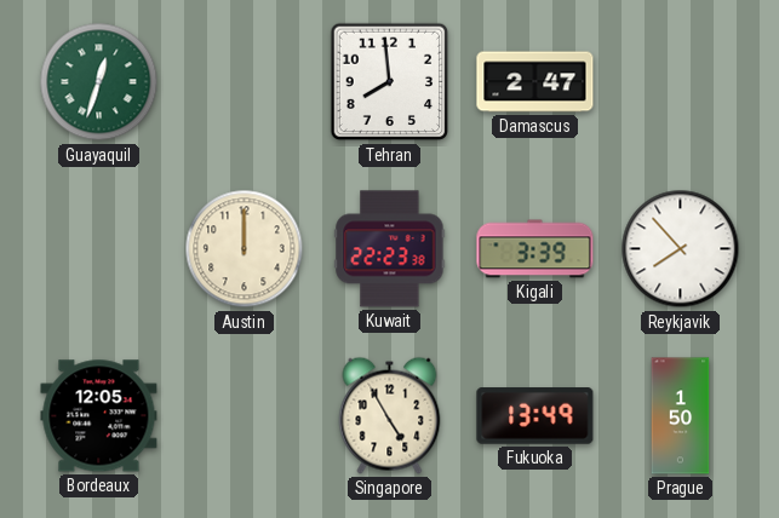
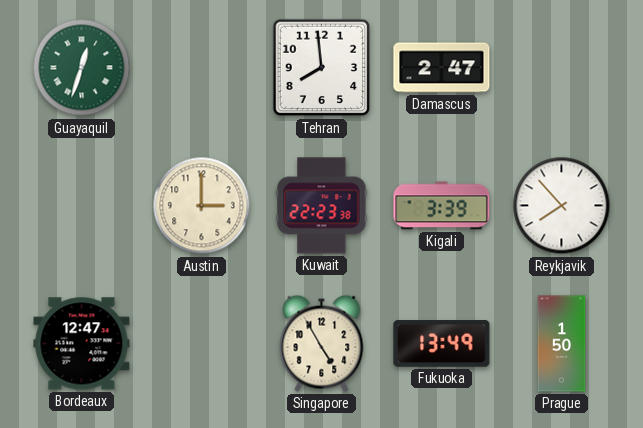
Austin: 12:00 -> 3:00 (202, 206)
Bordeaux: 12:05 -> 12:47 (82, 344)
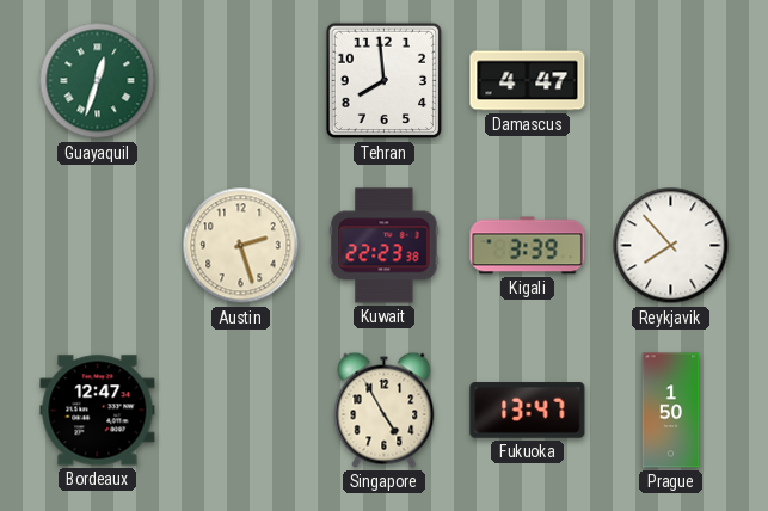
Damascus: 2:47 -> 4:47 (528, 81)
Austin: 3:00 -> 2:27 (241, 246)
Fukuoka: 13:49 -> 13:47 (528, 411)
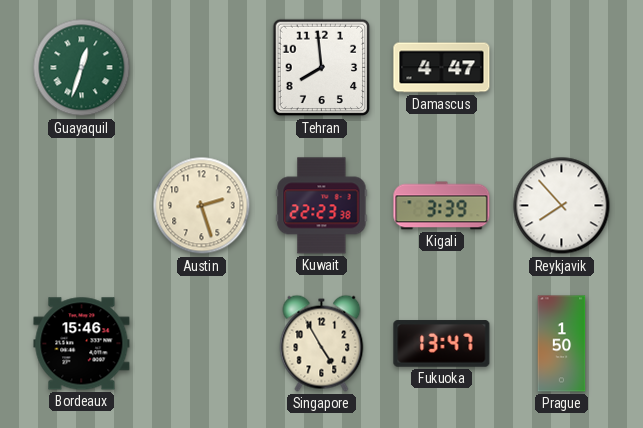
Bordeaux: 12:47 -> 15:46 (82, 344)
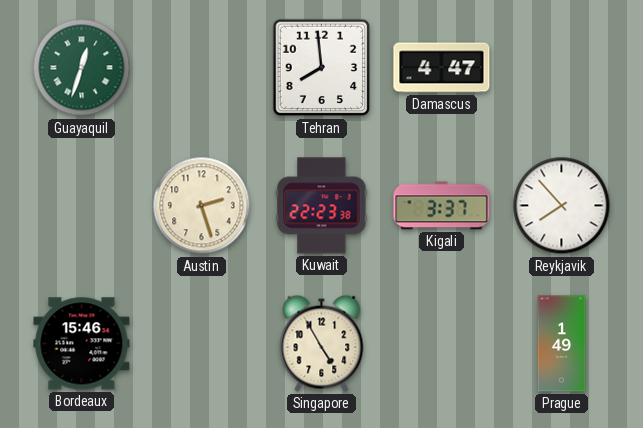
Kigali: 3:39 -> 3:37 (442, 206)
Fukuoka: 13:47 -> none (442, 344)
Prague: 1:50 -> 1:49 (562, 344)
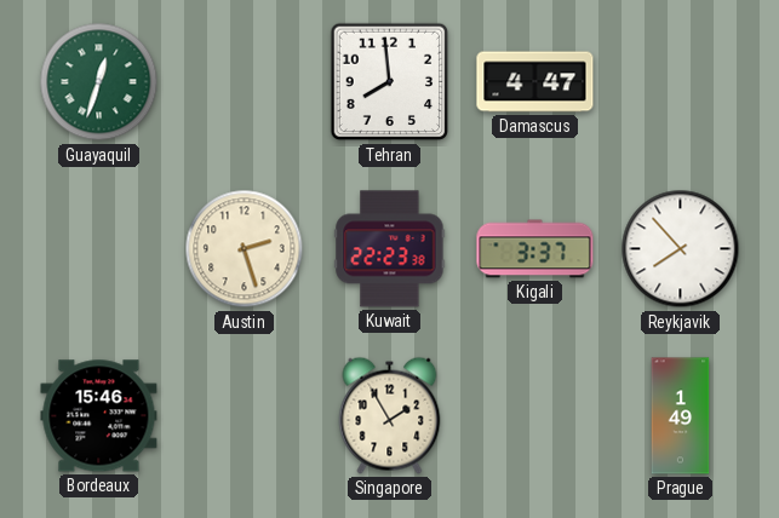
Singapore: 4:55 -> 1:55 (390, 415)
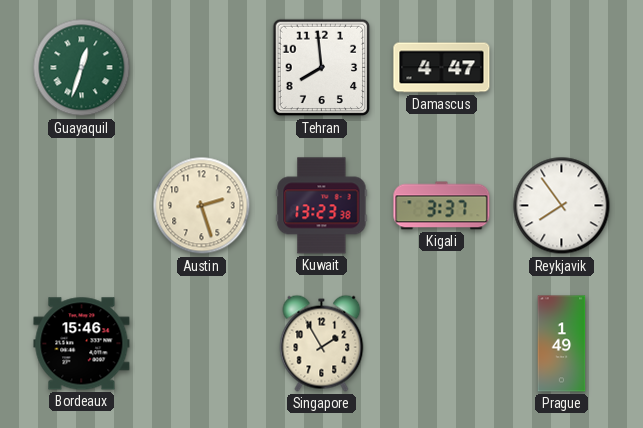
Kuwait: 22:23 -> 13:23 (322, 206)
Reykjavik: 7:53 -> 7:54 (562, 206)
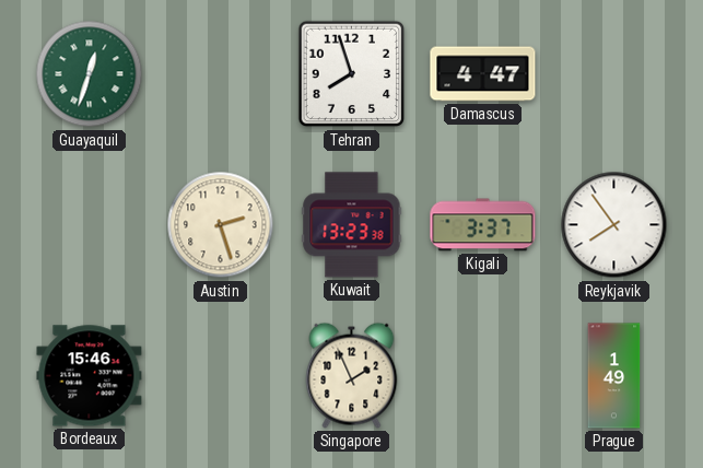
Tehran: 7:59 -> 7:57 (352, 74)
Singapore: 1:55 -> 1:56 (352, 375)
